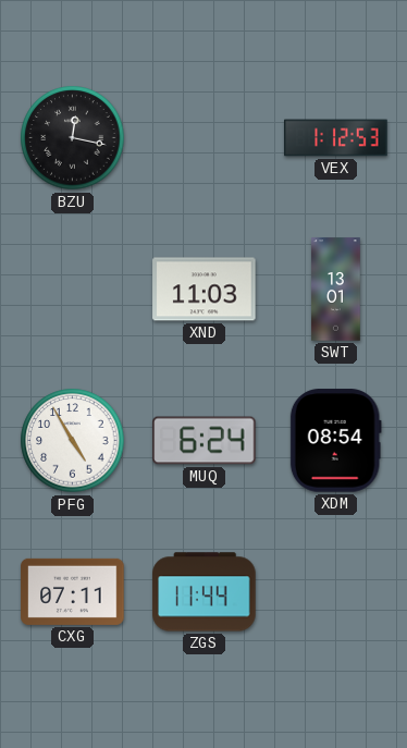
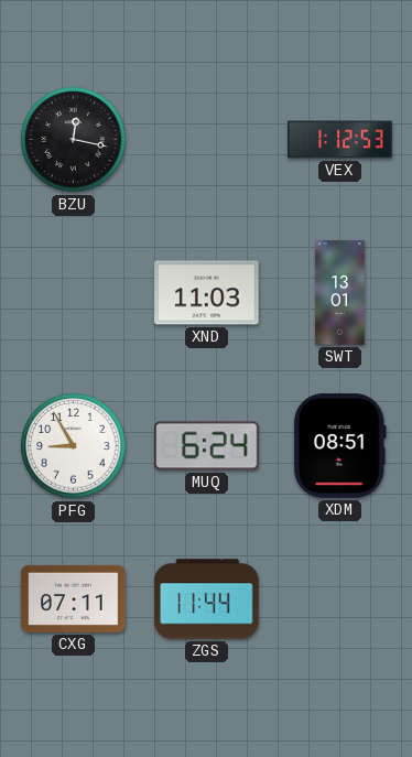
PFG: 4:55 -> 8:55 (74, 446)
XDM: 08:54 -> 08:51 (339, 446)
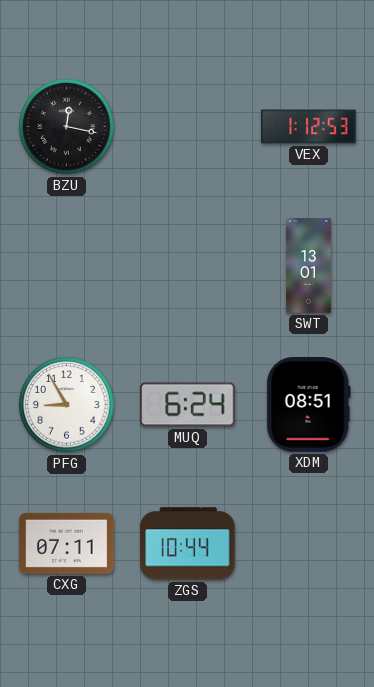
XND: 11:03 -> none (207, 293)
ZGS: 11:44 -> 10:44 (188, 544)
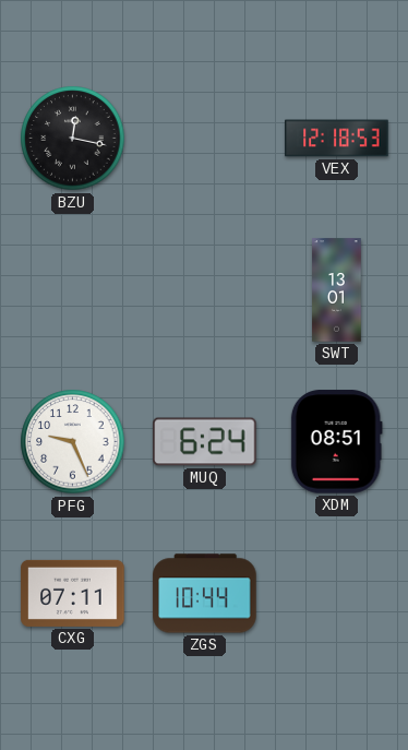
VEX: 1:12 -> 12:18 (337, 139)
PFG: 8:55 -> 9:26 (73, 442)
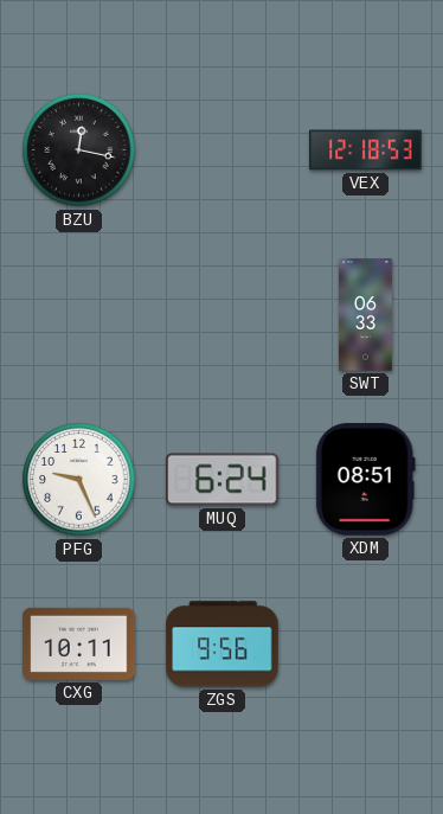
SWT: 13:01 -> 06:33 (366, 315)
CXG: 07:11 -> 10:11 (79, 643)
ZGS: 10:44 -> 9:56 (223, 645)
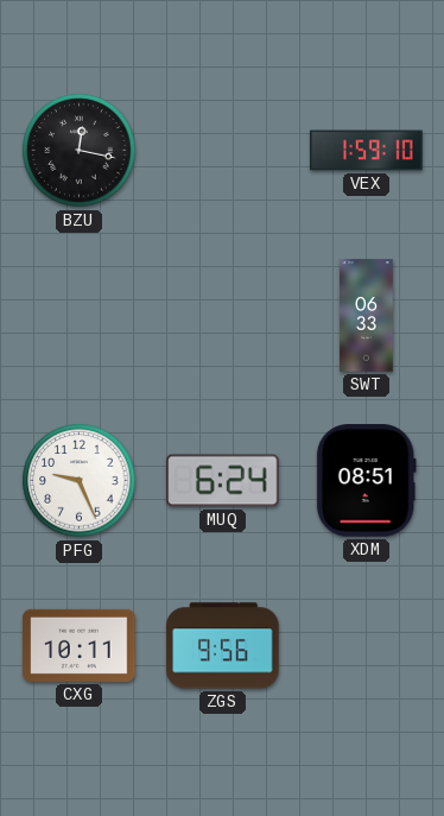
VEX: 12:18 -> 1:59 (367, 151)
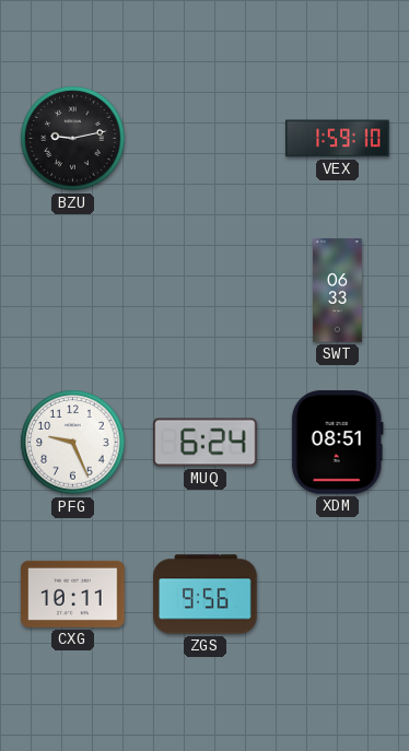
BZU: 12:17 -> 9:13 (73, 139)
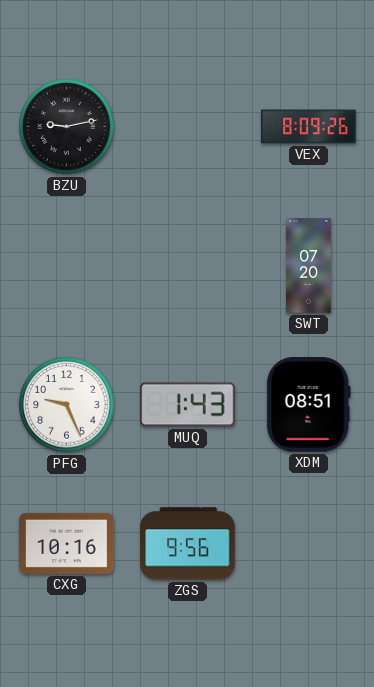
VEX: 1:59 -> 8:09 (309, 127)
SWT: 06:33 -> 07:20 (309, 266)
MUQ: 6:24 -> 1:43 (188, 405)
CXG: 10:11 -> 10:16 (67, 543)
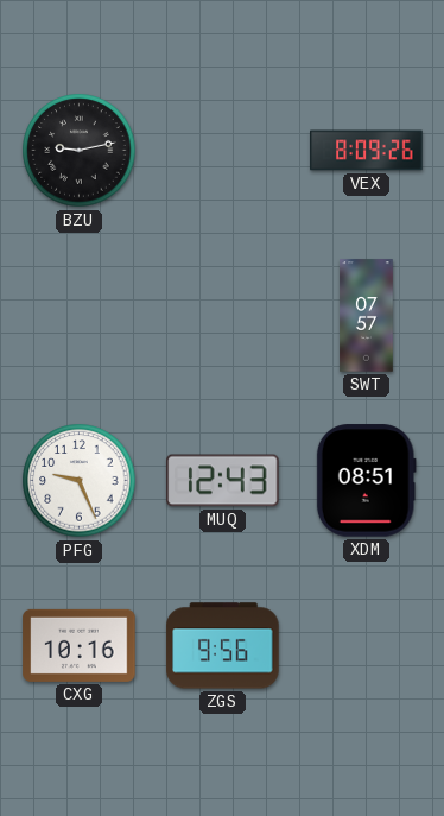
SWT: 07:20 -> 07:57 (367, 316)
MUQ: 1:43 -> 12:43 (223, 481)
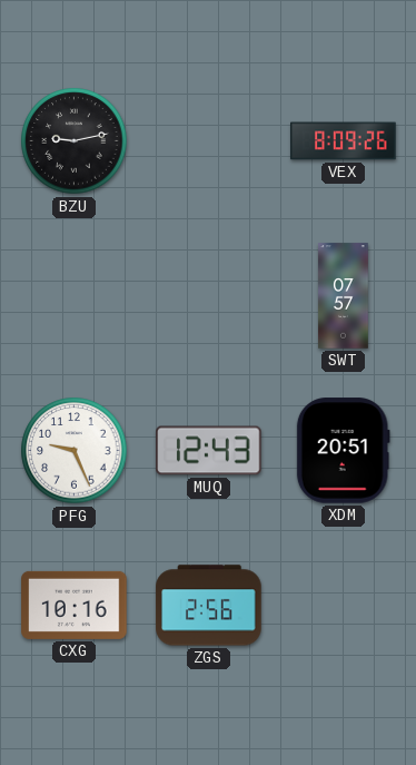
XDM: 08:51 -> 20:51 (343, 451)
ZGS: 9:56 -> 2:56 (209, 606)
